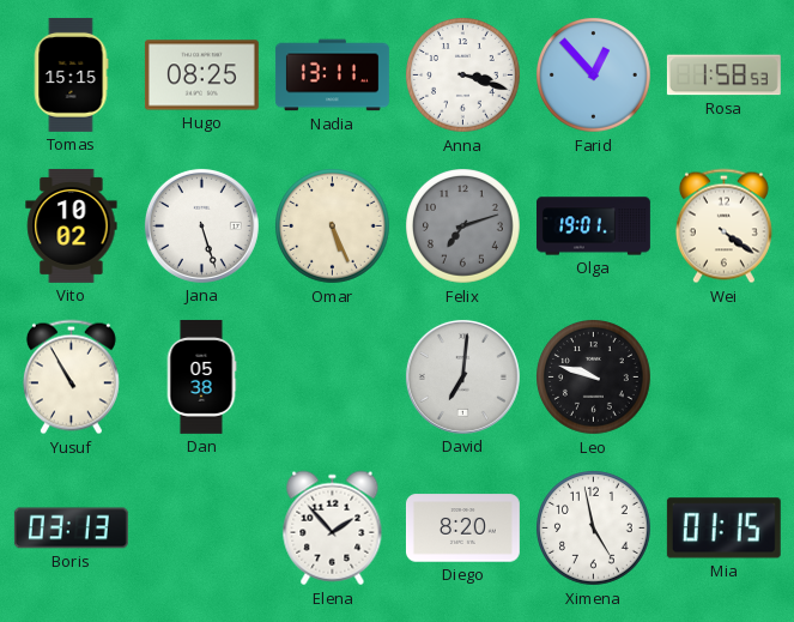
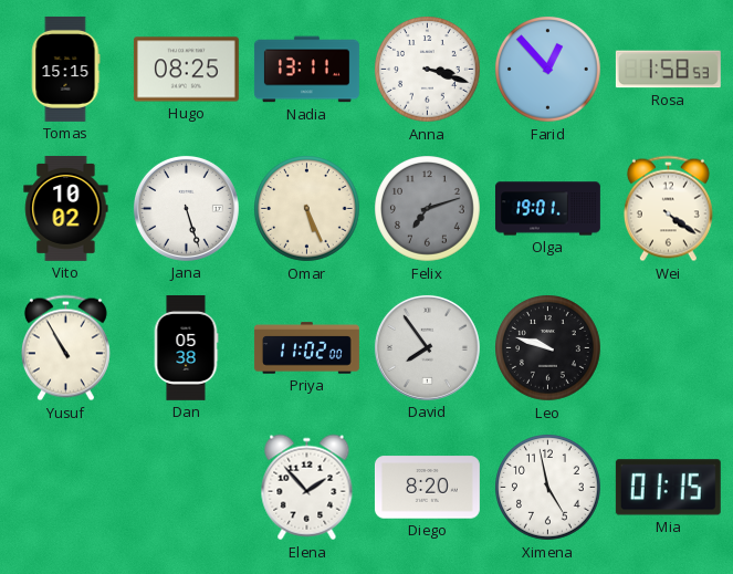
Priya: none -> 11:02 (306, 348)
David: 7:01 -> 7:54 (427, 347)
Boris: 03:13 -> none (71, 529)
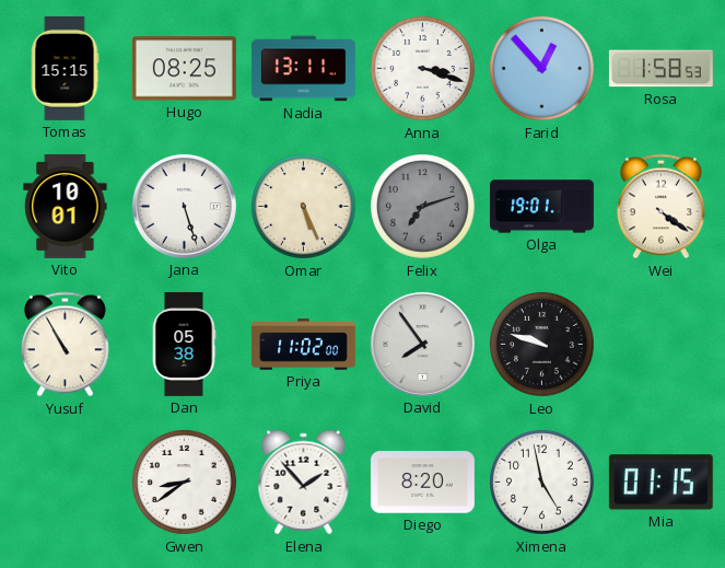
Vito: 10:02 -> 10:01 (66, 206)
Gwen: none -> 8:39 (185, 483)
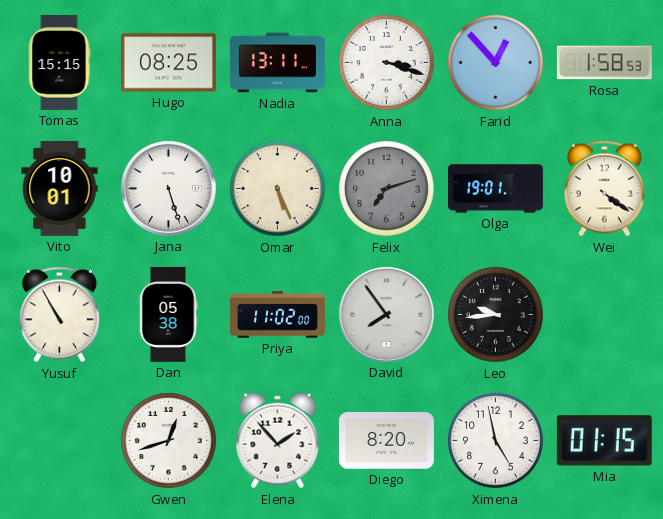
Leo: 9:48 -> 9:44 (496, 315)
Gwen: 8:39 -> 12:42 (169, 441)
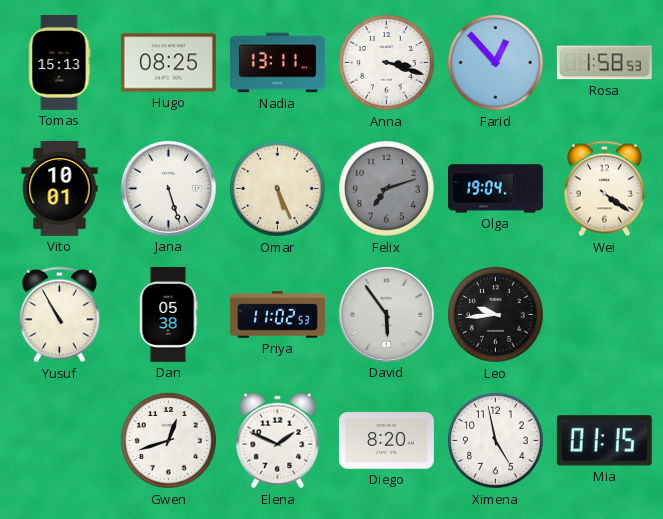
Tomas: 15:15 -> 15:13 (59, 62)
Olga: 19:01 -> 19:04 (495, 189)
Priya: 11:02:00 -> 11:02:53 (277, 315)
David: 7:54 -> 5:54 (386, 314)
Elena: 1:53 -> 1:49 (278, 441)
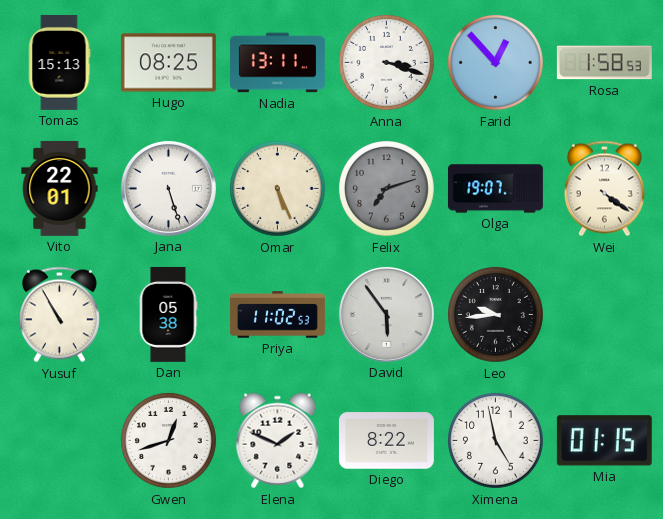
Vito: 10:01 -> 22:01 (60, 188)
Olga: 19:04 -> 19:07 (495, 189)
Diego: 8:20 -> 8:22 (386, 441)
